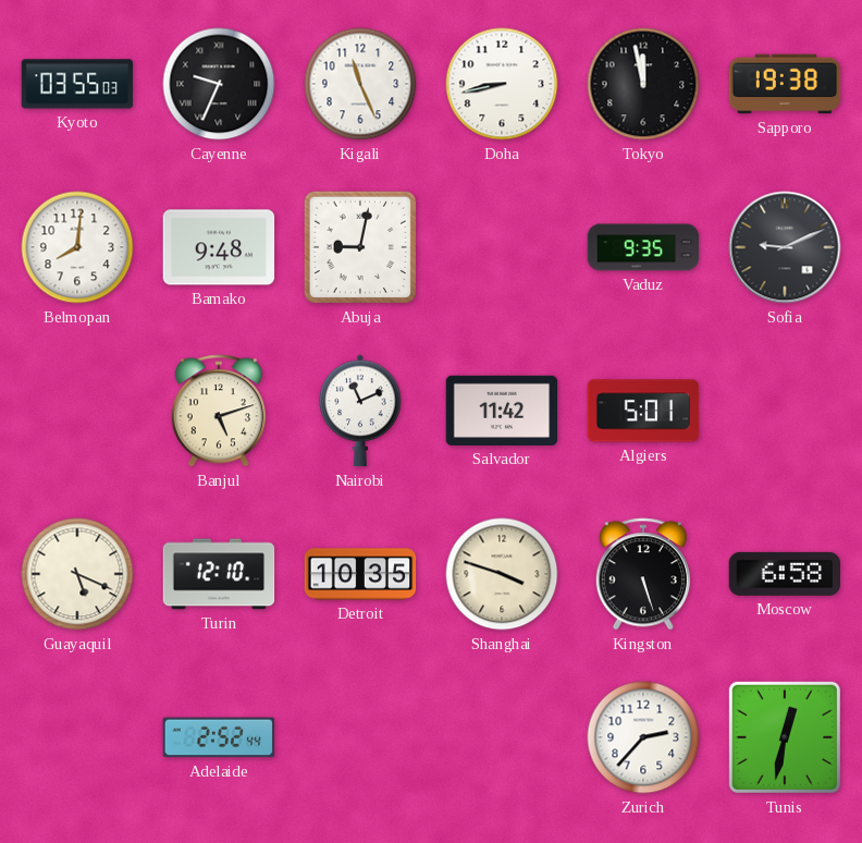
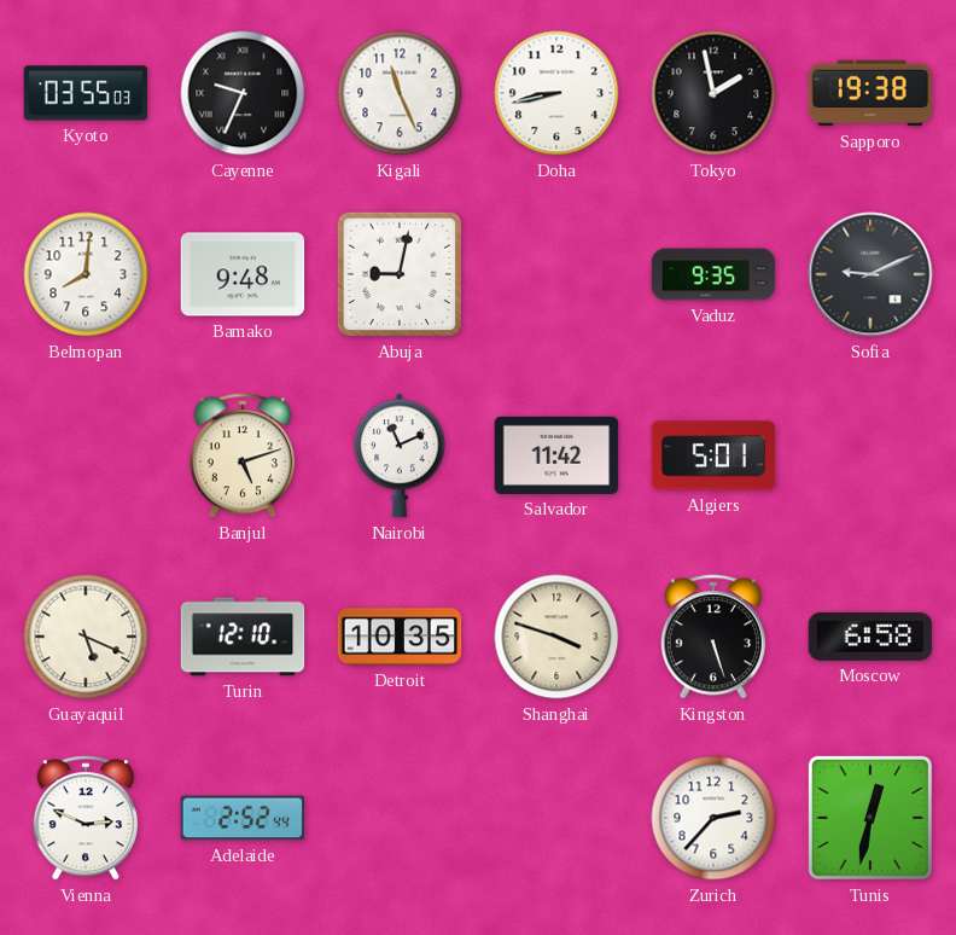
Tokyo: 11:58 -> 1:58 (713, 93)
Vienna: none -> 2:49 (84, 818)
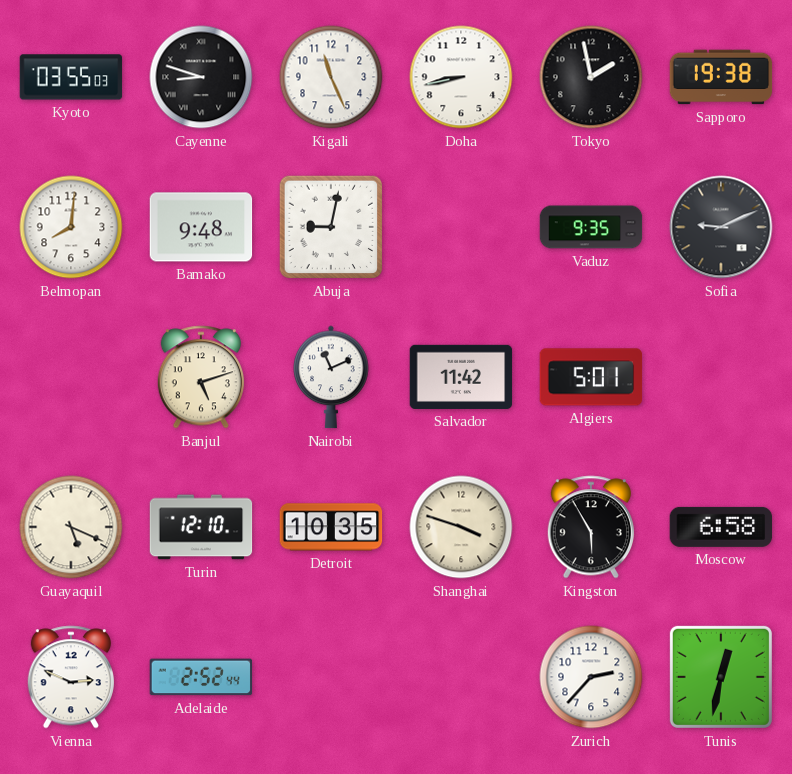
Cayenne: 9:34 -> 8:48 (201, 77)
Kingston: 5:27 -> 5:55 (590, 527)
